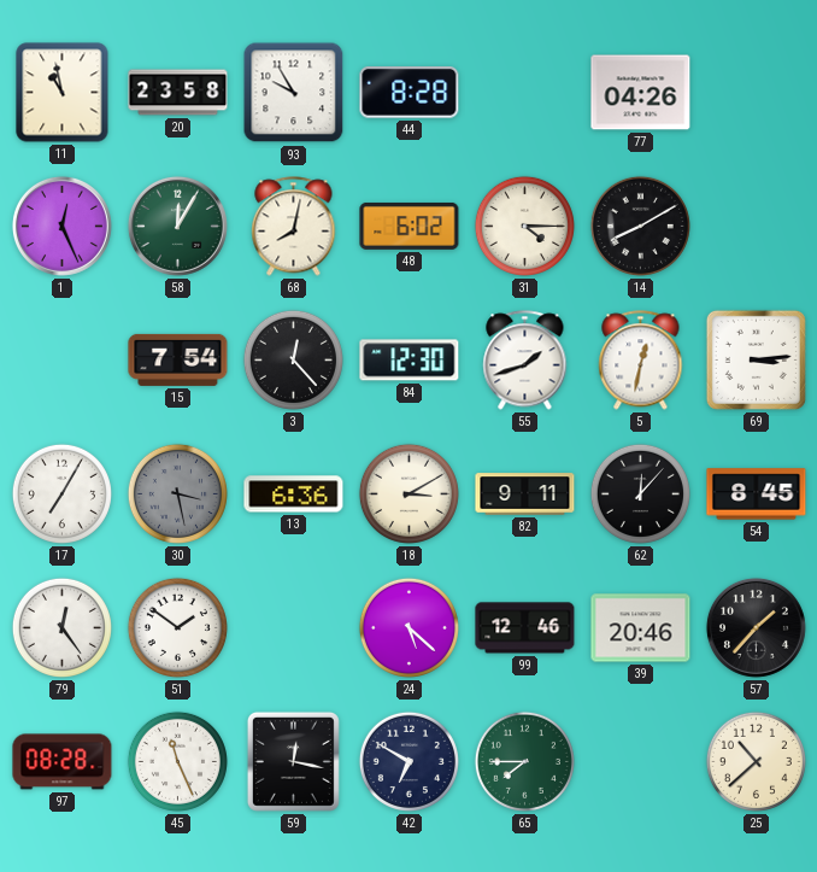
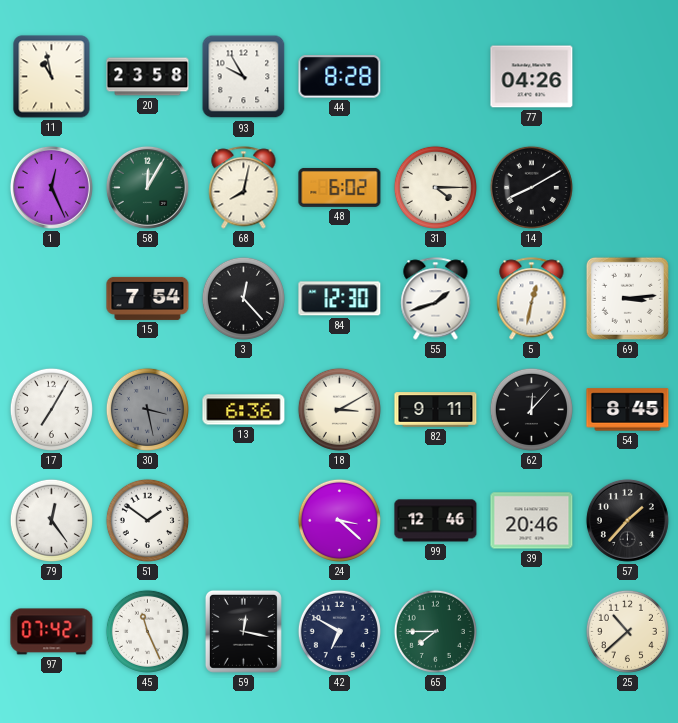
24: 5:22 -> 3:22 (339, 520)
97: 08:28 -> 07:42 (52, 632)
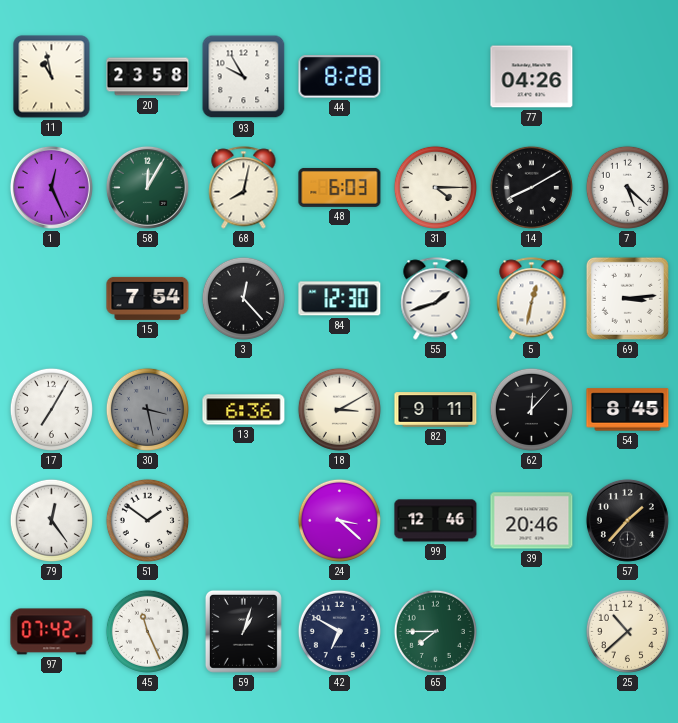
48: 6:02 -> 6:03 (340, 187)
7: none -> 5:22 (627, 187)
59: 12:17 -> 1:03 (243, 631)
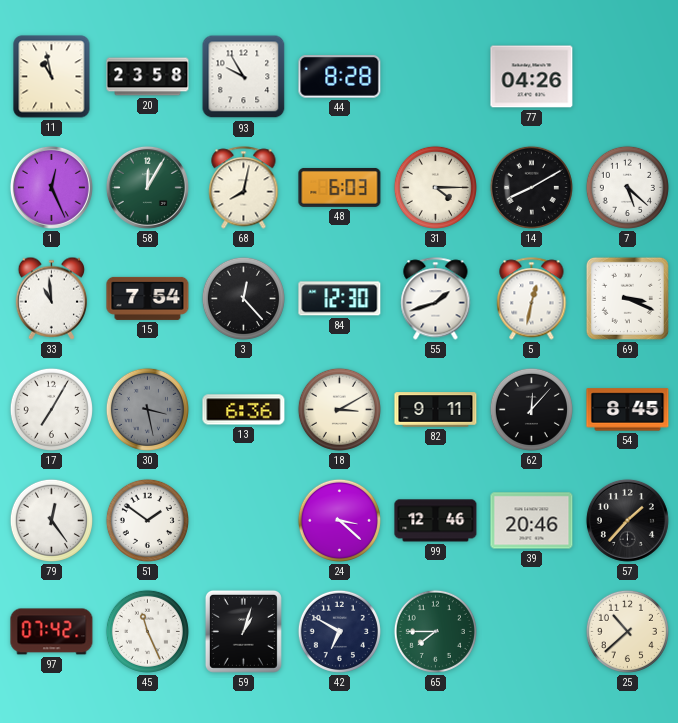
33: none -> 10:59 (52, 298)
69: 3:14 -> 3:19 (627, 298)
